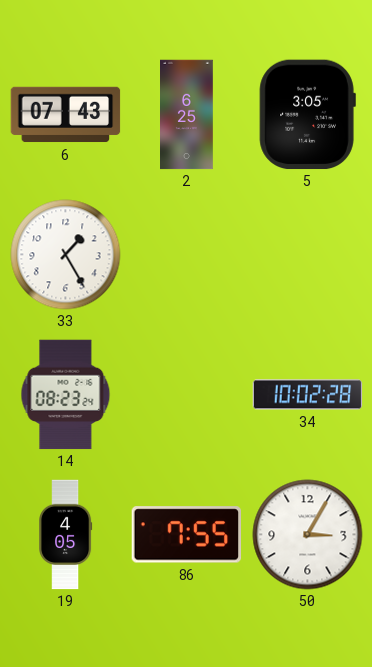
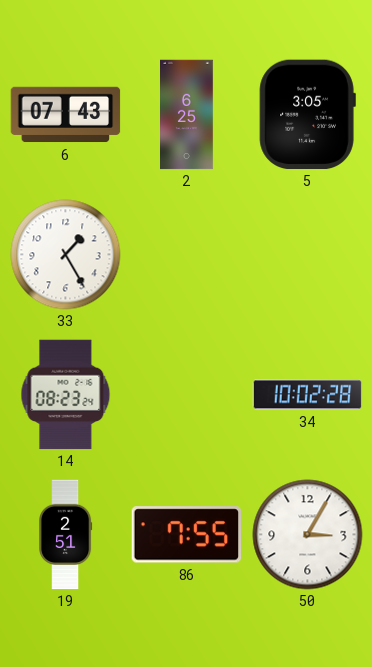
19: 4:05 -> 2:51 (66, 535)
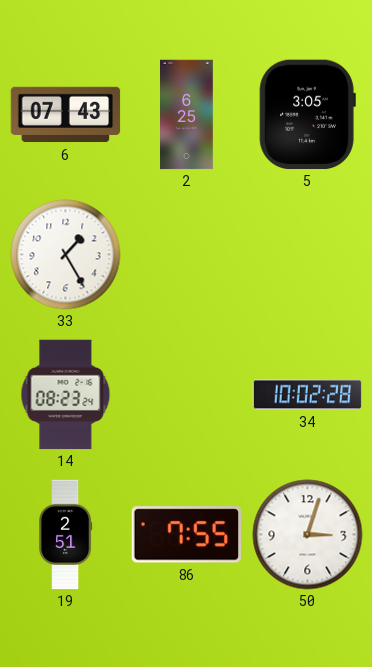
50: 3:05 -> 3:03 (308, 535)
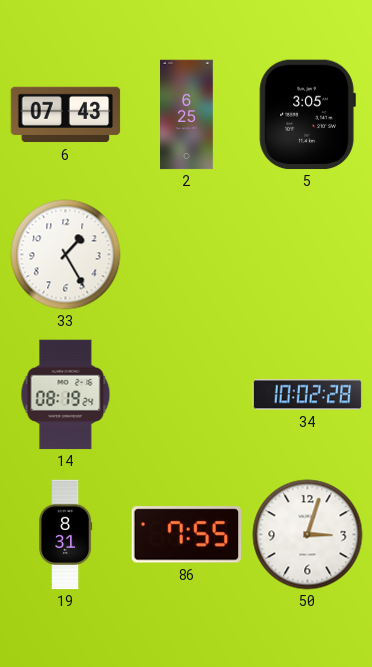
14: 08:23 -> 08:19 (66, 395)
19: 2:51 -> 8:31 (66, 535)
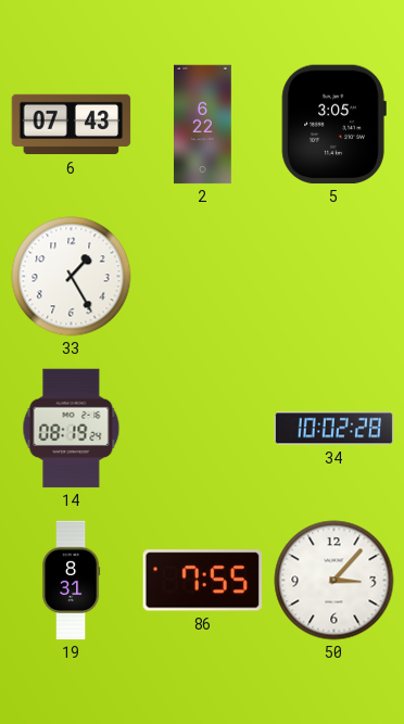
2: 6:25 -> 6:22 (203, 125)
50: 3:03 -> 3:07 (334, 581)
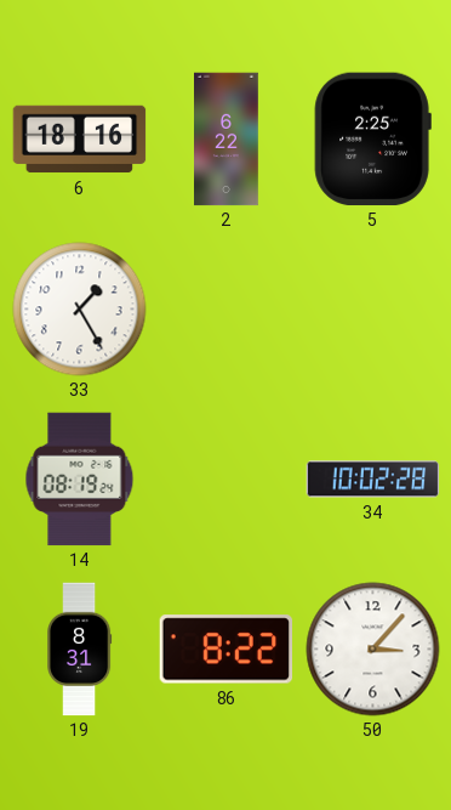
6: 07:43 -> 18:16 (80, 140)
5: 3:05 -> 2:25 (372, 140)
86: 7:55 -> 8:22 (225, 650)
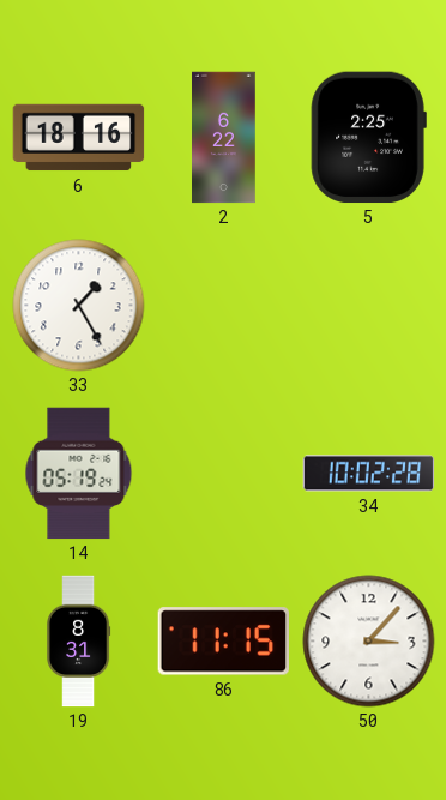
14: 08:19 -> 05:19 (79, 474)
86: 8:22 -> 11:15 (223, 642)
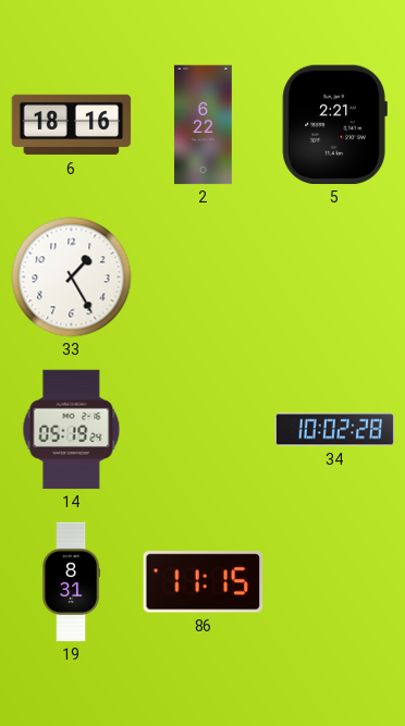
5: 2:25 -> 2:21 (334, 125)
50: 3:07 -> none (369, 642)
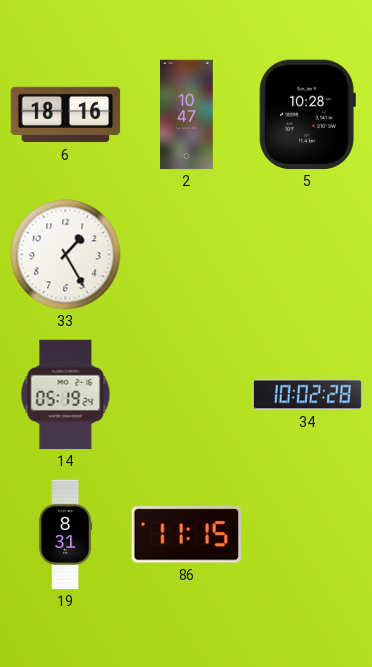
2: 6:22 -> 10:47 (187, 115)
5: 2:21 -> 10:28 (307, 115)
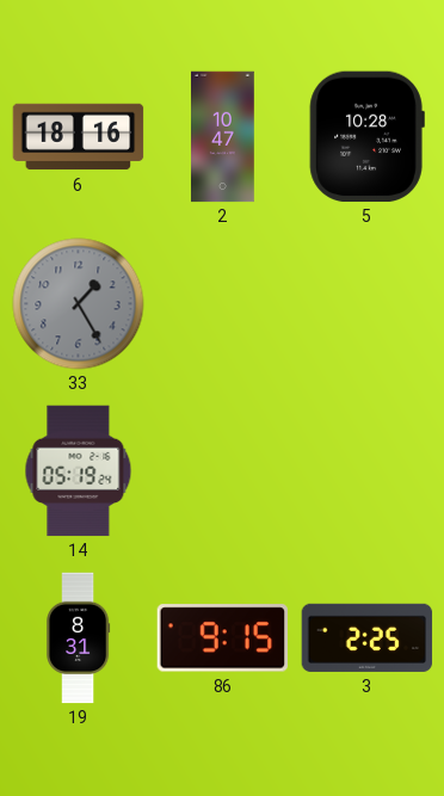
33 dial: white -> grey (79, 304)
34: 10:02 -> none (308, 395)
86: 11:15 -> 9:15 (222, 638)
3: none -> 2:25 (368, 637)
